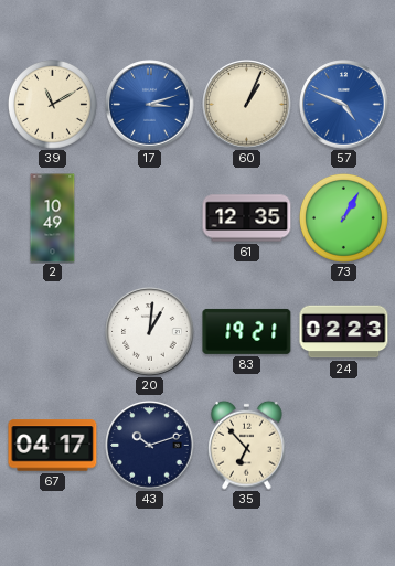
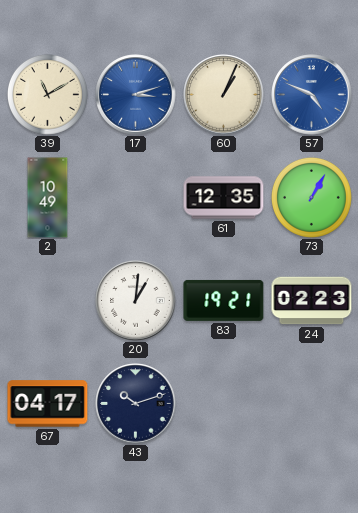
35: 6:53 -> none (247, 445)
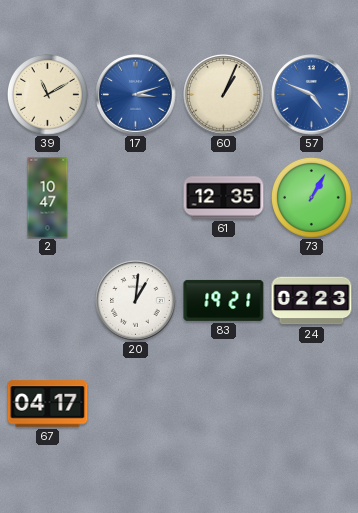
2: 10:49 -> 10:47 (48, 198)
43: 10:12 -> none (136, 404)
